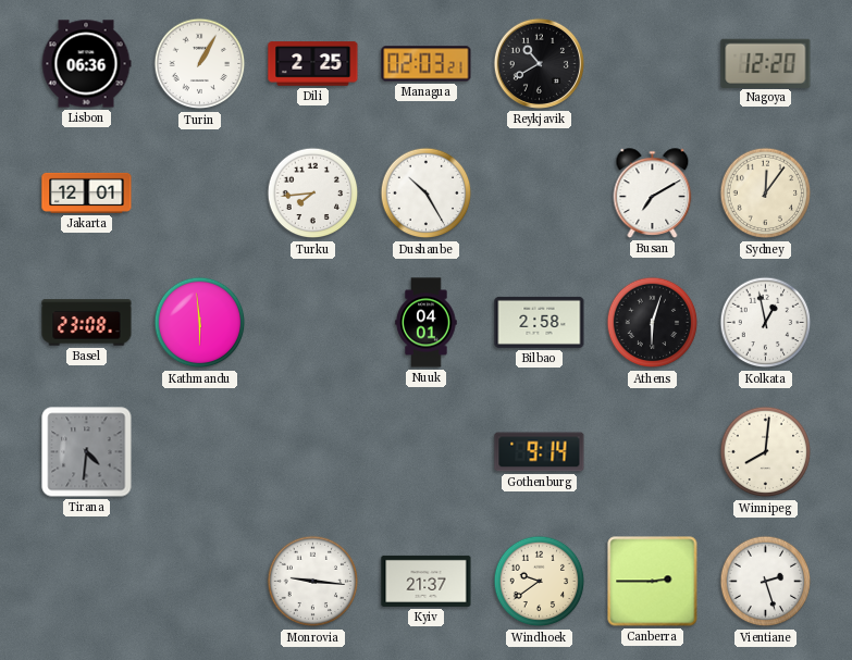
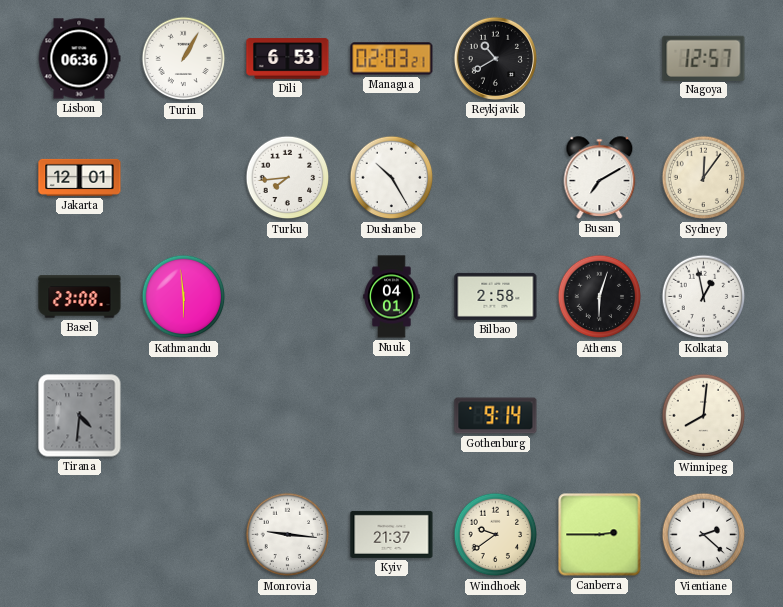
Dili: 2:25 -> 6:53 (288, 59)
Nagoya: 12:20 -> 12:57 (704, 58)
Vientiane: 2:27 -> 2:22 (704, 535)
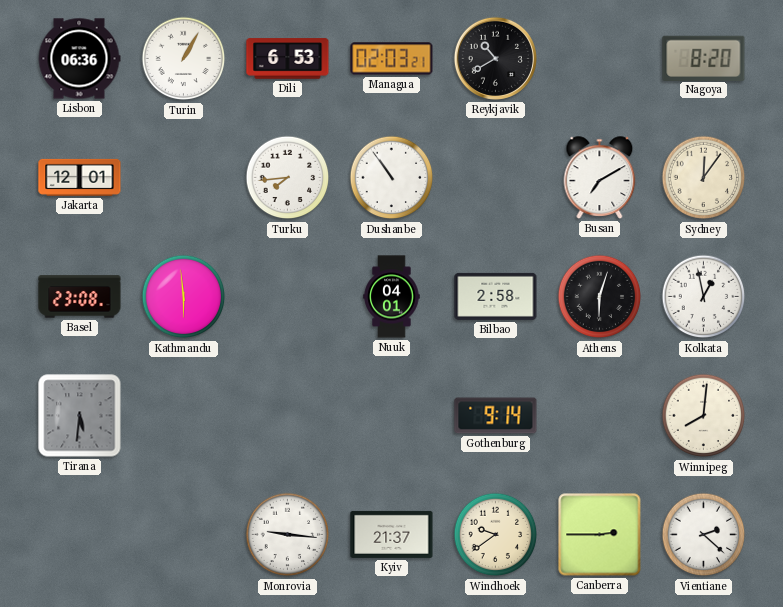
Nagoya: 12:57 -> 8:20 (704, 58)
Dushanbe: 10:25 -> 10:54 (392, 178)
Tirana: 4:31 -> 5:31 (80, 416)
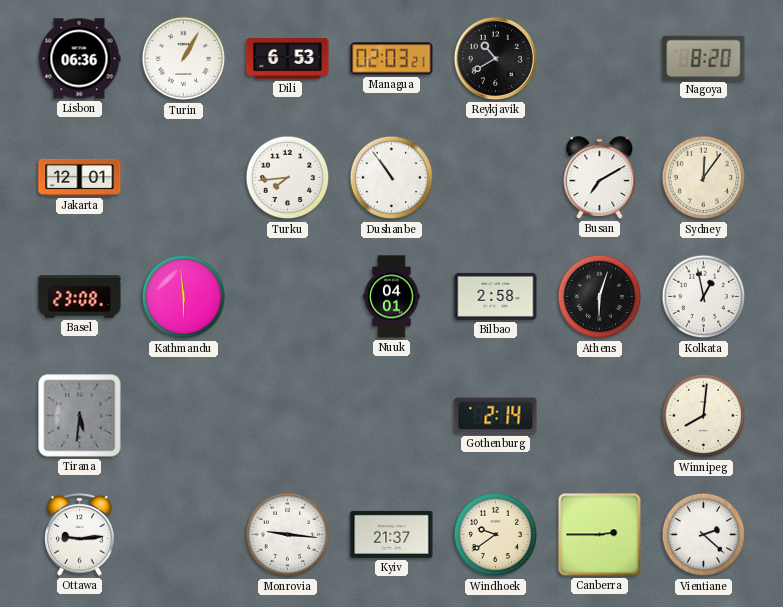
Gothenburg: 9:14 -> 2:14 (496, 416)
Ottawa: none -> 9:14 (80, 535)
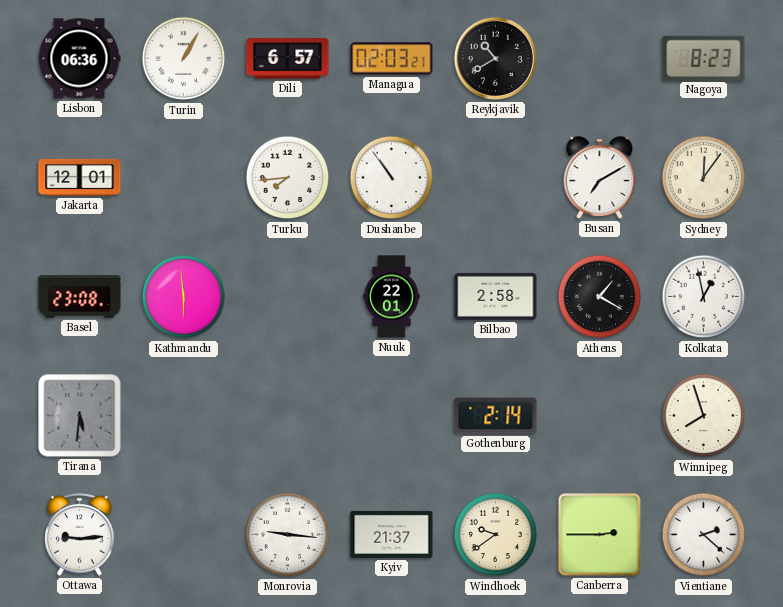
Dili: 6:53 -> 6:57 (288, 59)
Nagoya: 8:20 -> 8:23 (704, 58)
Nuuk: 04:01 -> 22:01 (392, 297)
Athens: 6:03 -> 1:20 (600, 297)
Winnipeg: 8:01 -> 7:57 (704, 416)
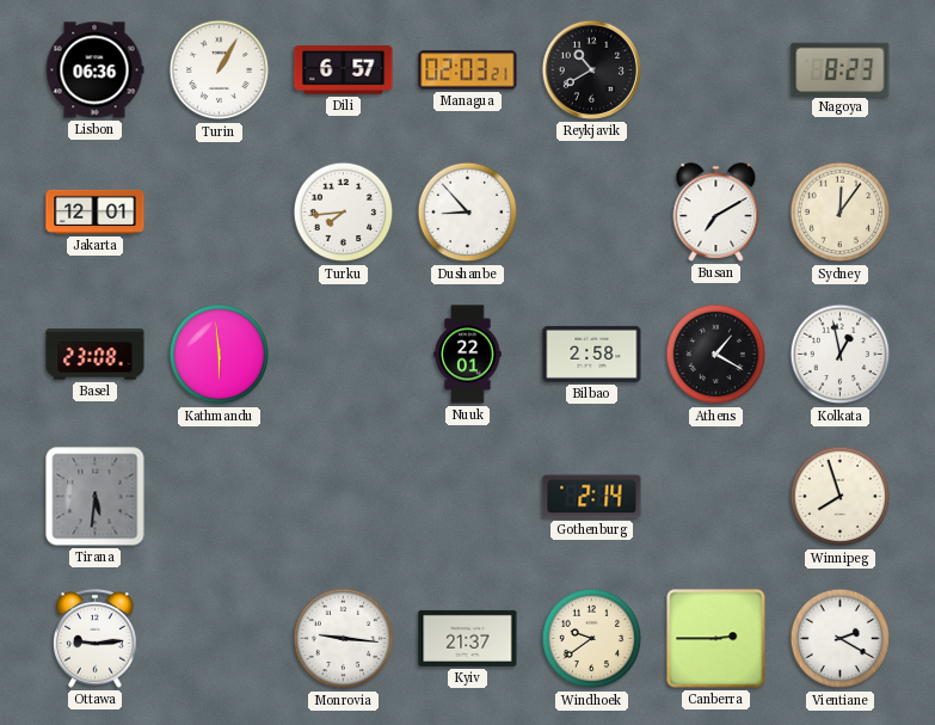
Dushanbe: 10:54 -> 8:53 (468, 213)
Vientiane: 2:22 -> 2:20 (841, 639)
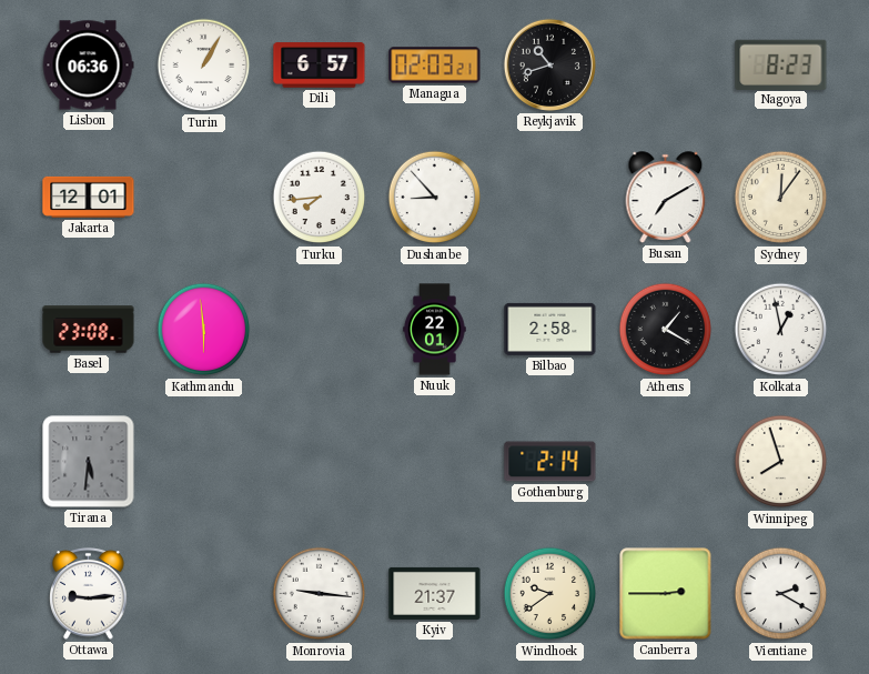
Reykjavik: 10:40 -> 10:42 (549, 64)
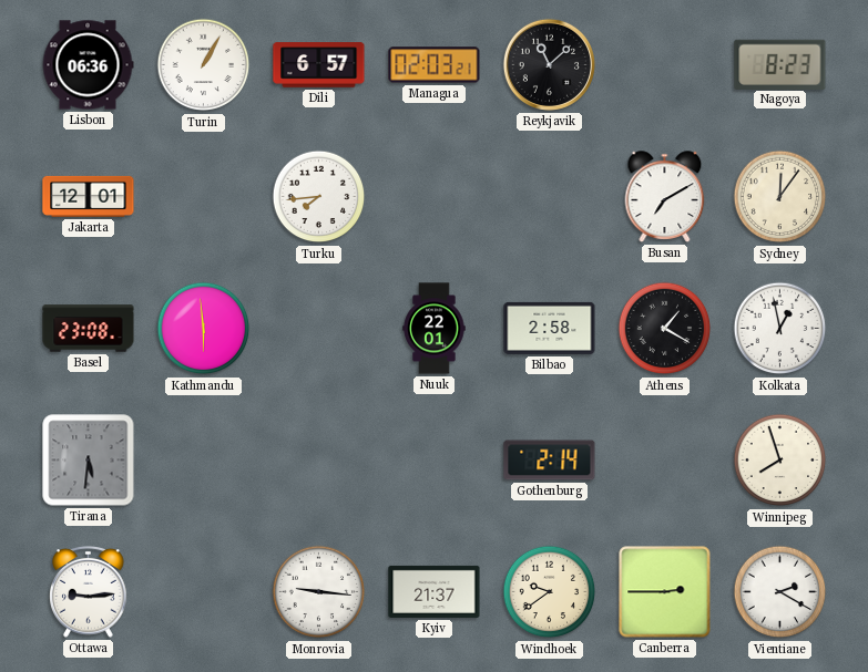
Reykjavik: 10:42 -> 11:08 (549, 64)
Dushanbe: 8:53 -> none (435, 198)
